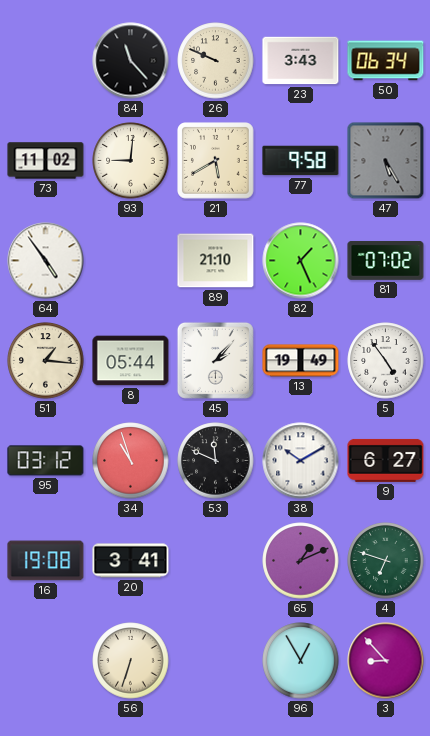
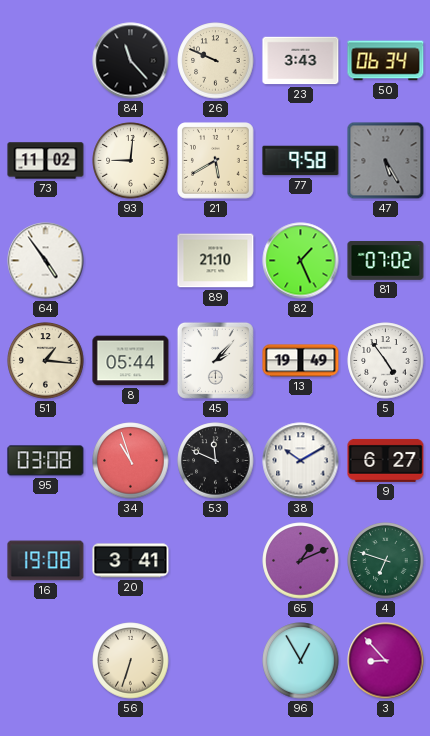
95: 03:12 -> 03:08 (46, 461)
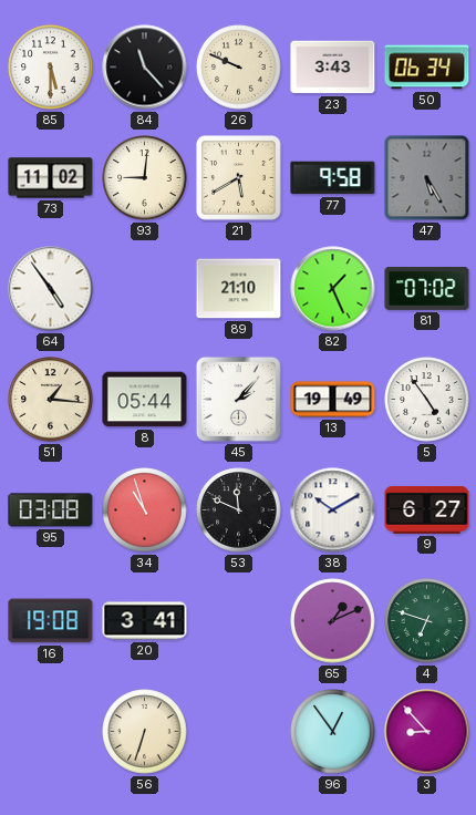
85: none -> 5:30 (51, 68)
96: 12:55 -> 12:54 (333, 732)
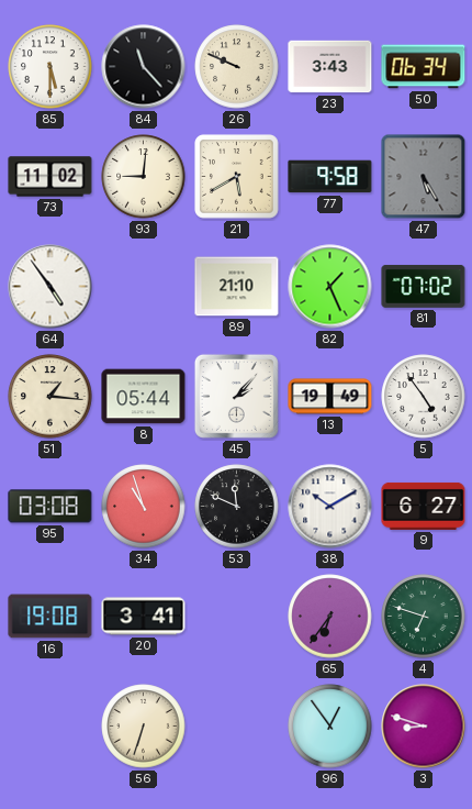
65: 1:11 -> 6:36 (330, 617)
3: 8:53 -> 8:48 (424, 727)
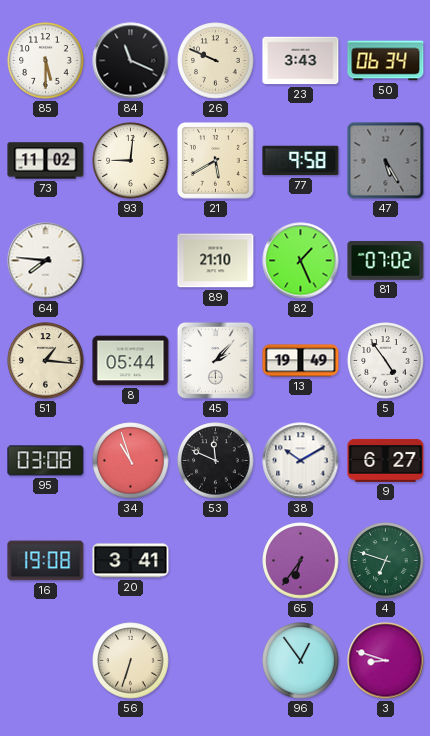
84: 11:23 -> 11:19 (131, 61)
64: 4:54 -> 7:46 (46, 261)
